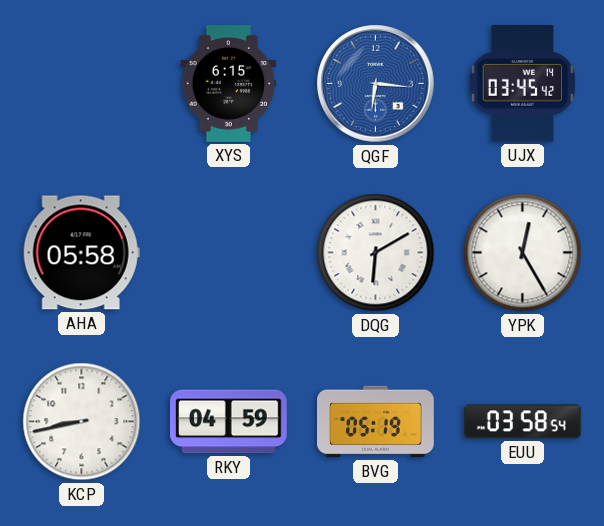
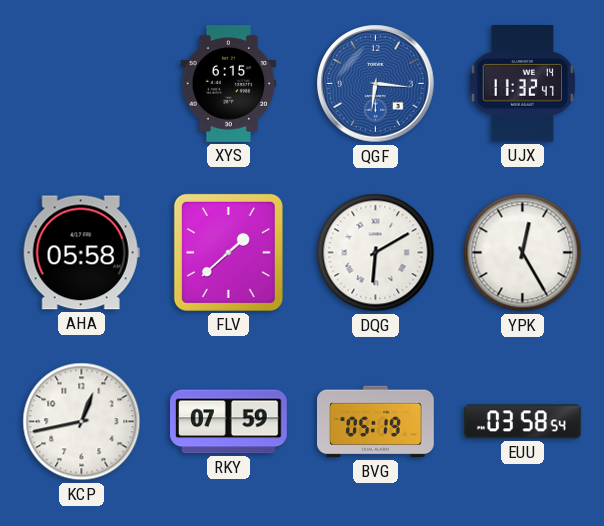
UJX: 03:45 -> 11:32 (522, 84)
FLV: none -> 1:38 (228, 252)
KCP: 8:43 -> 12:43 (82, 422)
RKY: 04:59 -> 07:59 (229, 422)
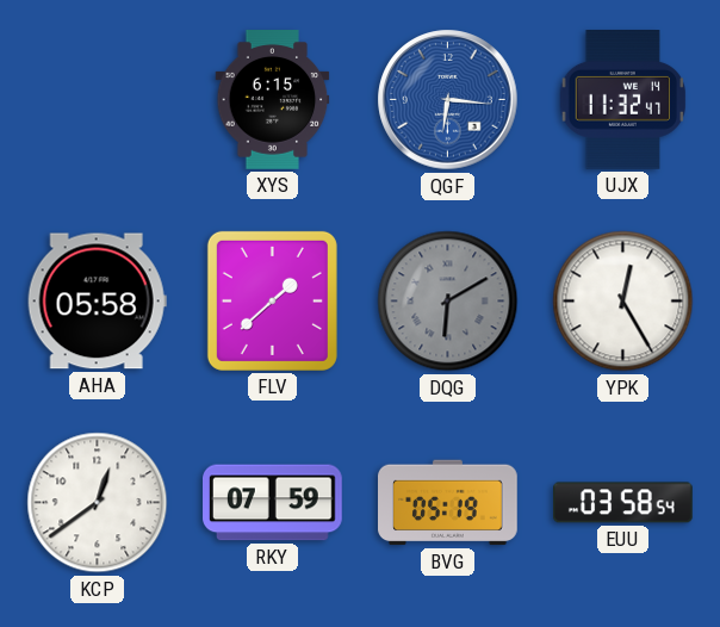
DQG dial: white -> grey (448, 302)
KCP: 12:43 -> 12:39 (98, 503)
